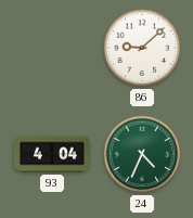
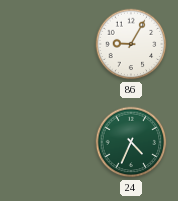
86: 9:08 -> 9:05 (131, 44)
93: 4:04 -> none (52, 154)
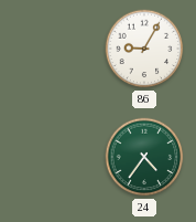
24: 4:34 -> 4:36 (144, 157)
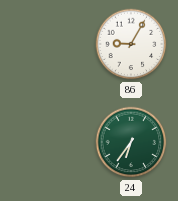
24: 4:36 -> 6:36 (131, 142)
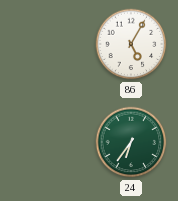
86: 9:05 -> 5:05 (131, 44)
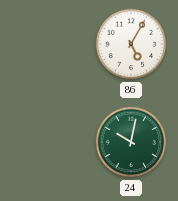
24: 6:36 -> 10:02 (131, 142)
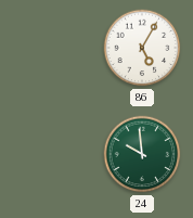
24: 10:02 -> 9:59 (142, 154)
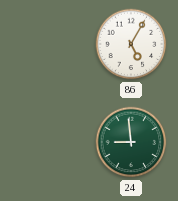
24: 9:59 -> 8:59 (131, 142)
